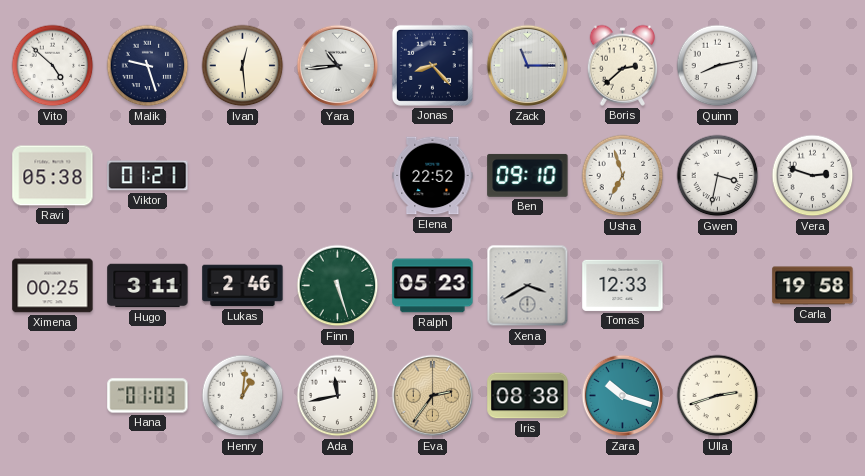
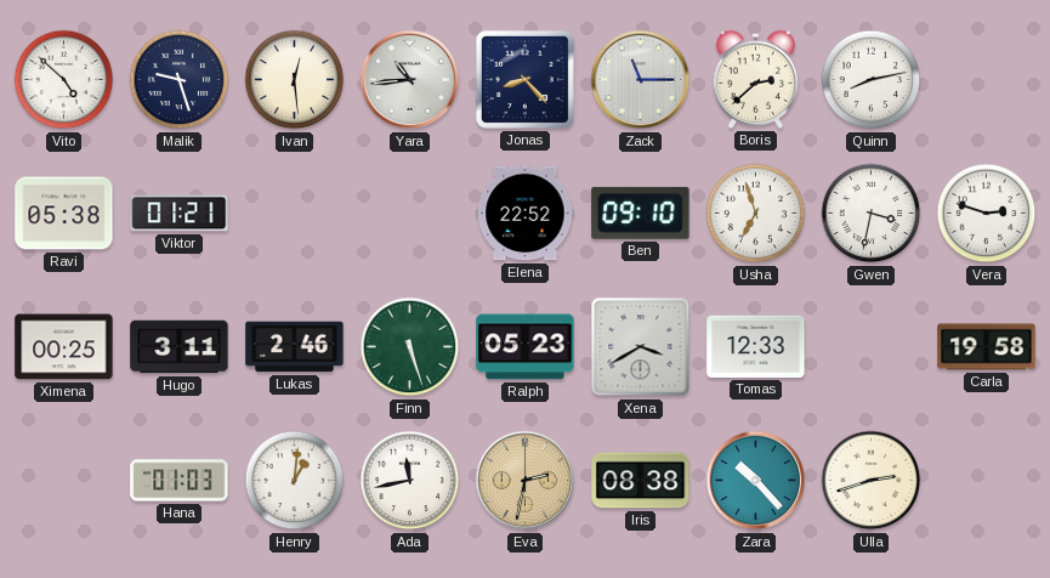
Eva: 2:36 -> 2:32 (526, 481)
Zara: 10:18 -> 10:23 (756, 481)
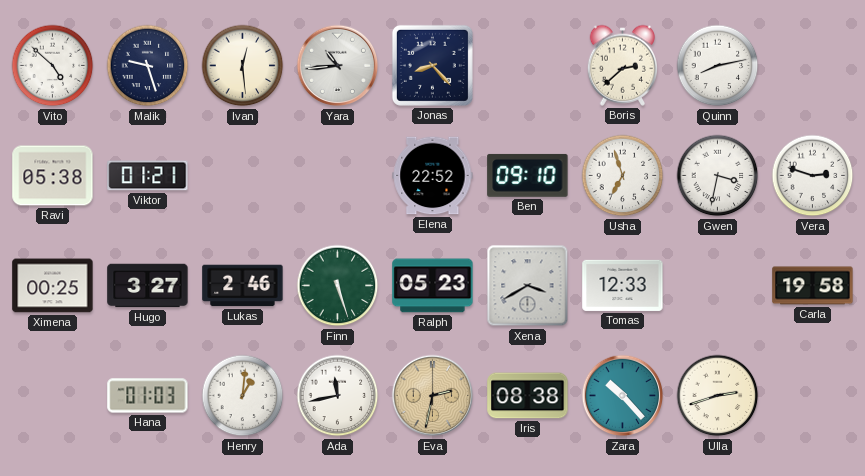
Zack: 11:15 -> none (641, 80)
Hugo: 3:11 -> 3:27 (148, 286)
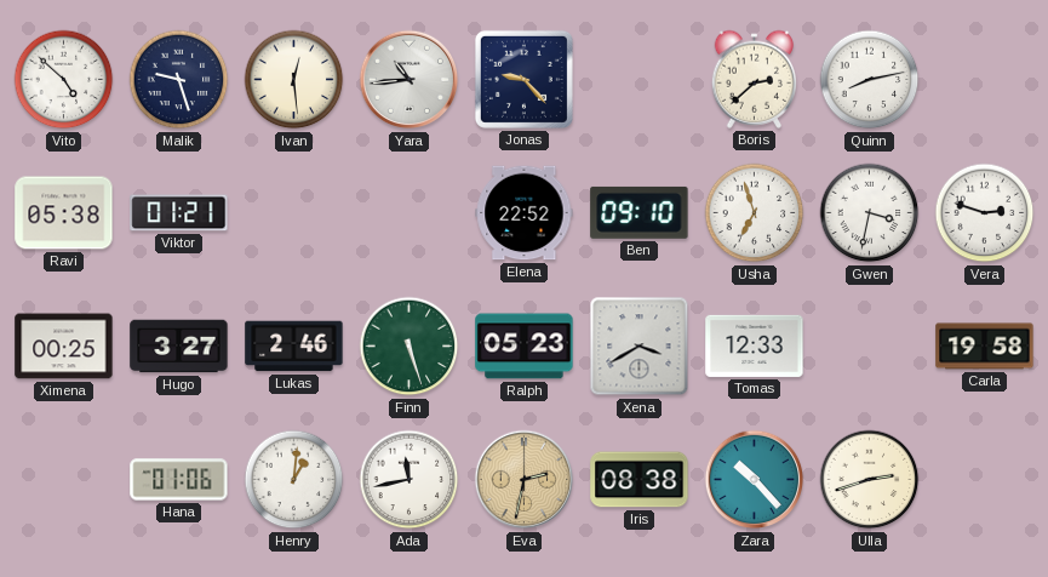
Jonas: 8:23 -> 9:23 (523, 79)
Hana: 01:03 -> 01:06 (179, 480)
